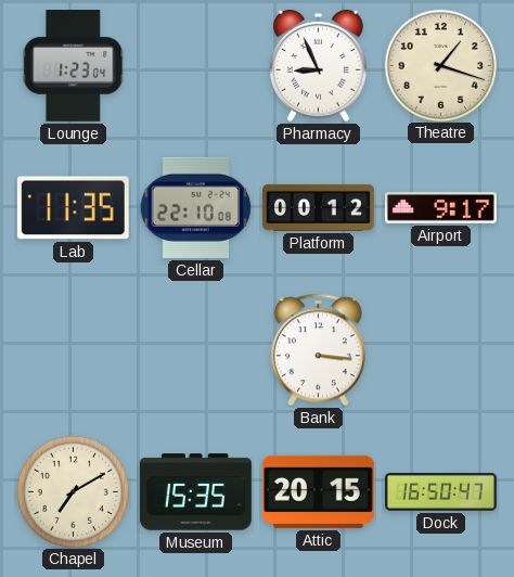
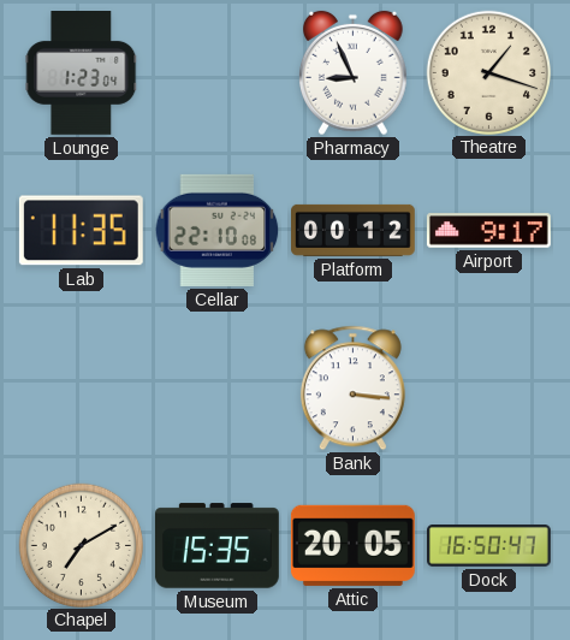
Attic: 20:15 -> 20:05 (352, 545)
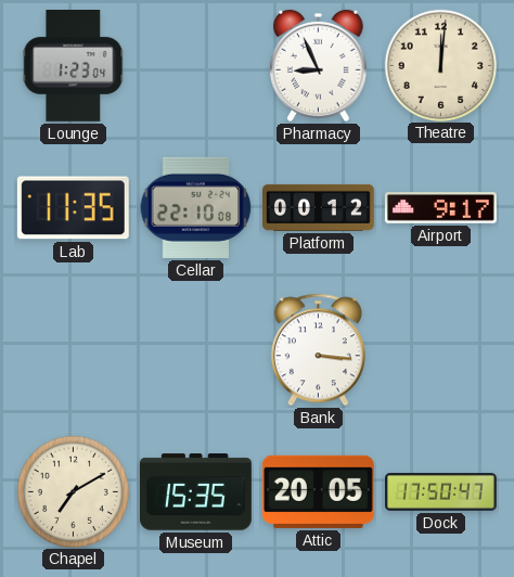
Theatre: 1:18 -> 12:01 (440, 65)
Dock: 16:50 -> 17:50 (441, 492)
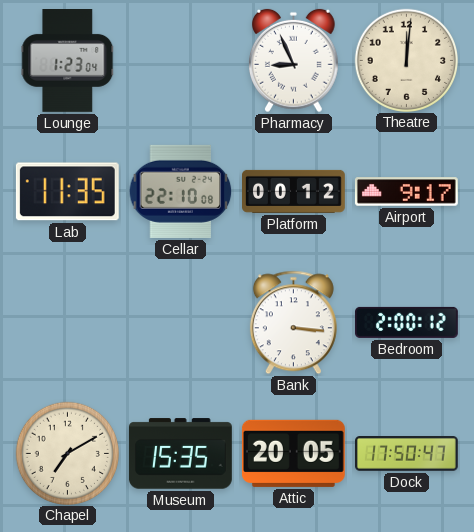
Bedroom: none -> 2:00 (407, 322)
